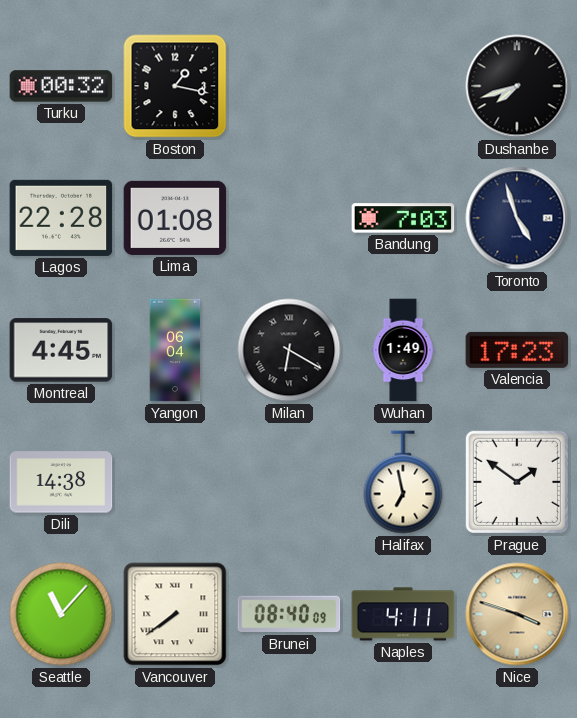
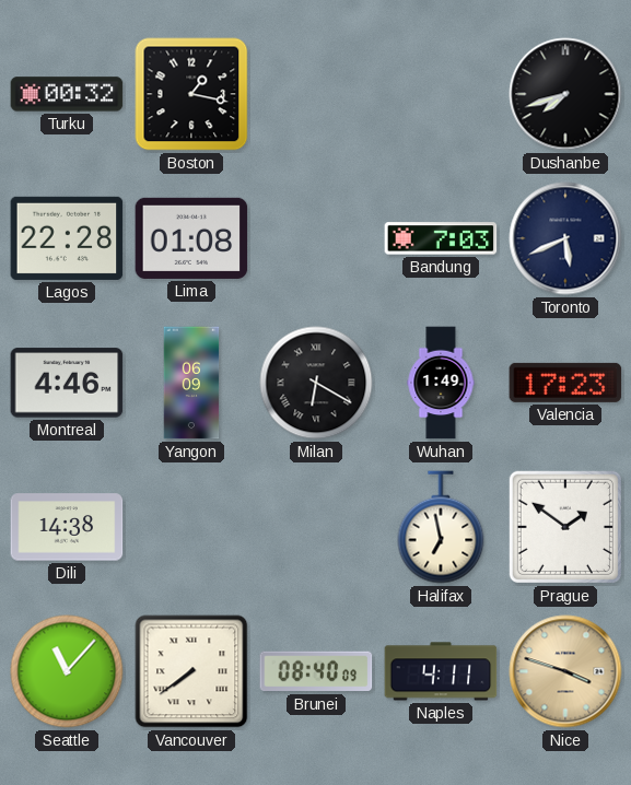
Toronto: 4:57 -> 5:41 (565, 238)
Montreal: 4:45 -> 4:46 (67, 383)
Yangon: 06:04 -> 06:09 (191, 383)
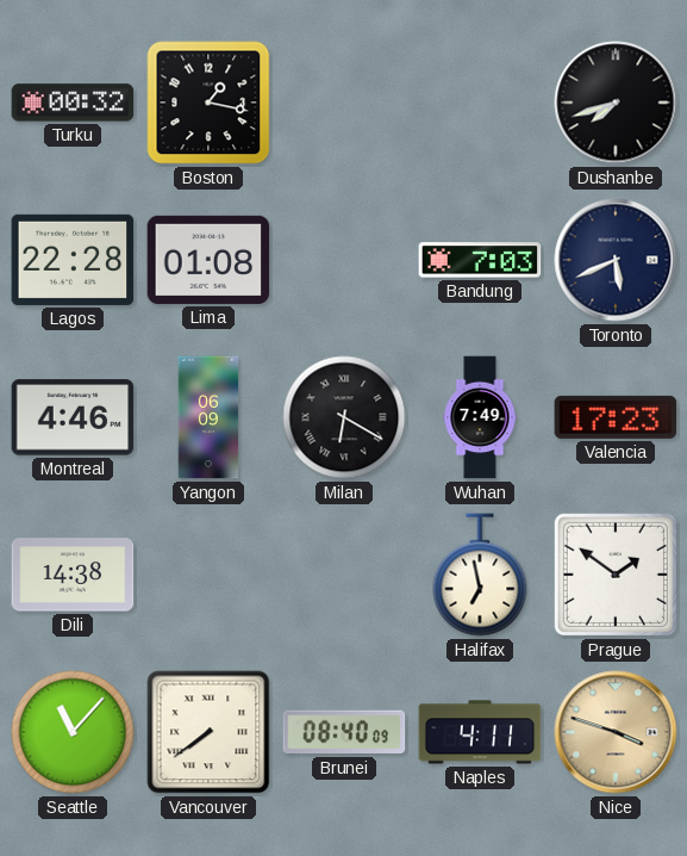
Wuhan: 1:49 -> 7:49 (480, 417)
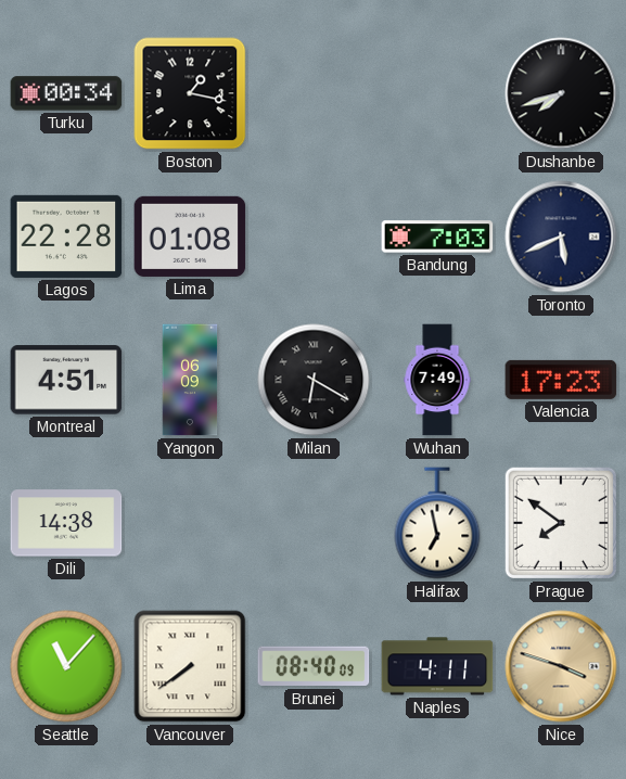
Turku: 00:32 -> 00:34 (66, 93)
Montreal: 4:46 -> 4:51 (66, 380)
Prague: 1:51 -> 7:51 (561, 523)
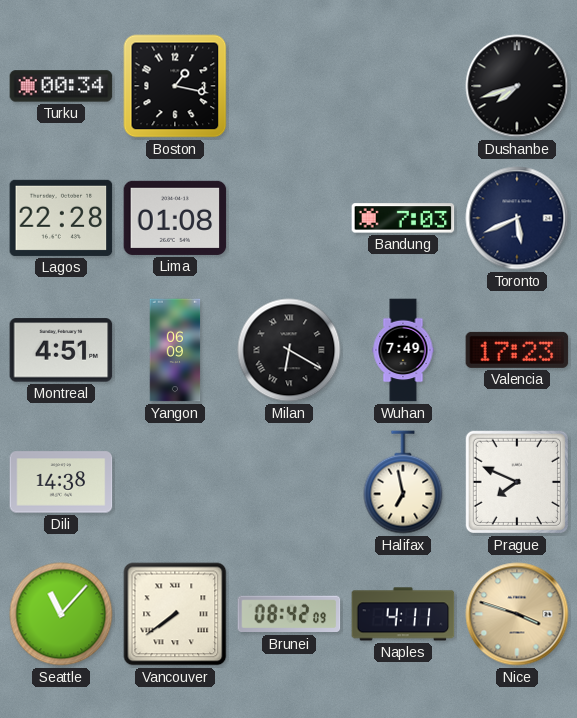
Prague: 7:51 -> 7:49 (517, 482)
Brunei: 08:40 -> 08:42 (289, 614)
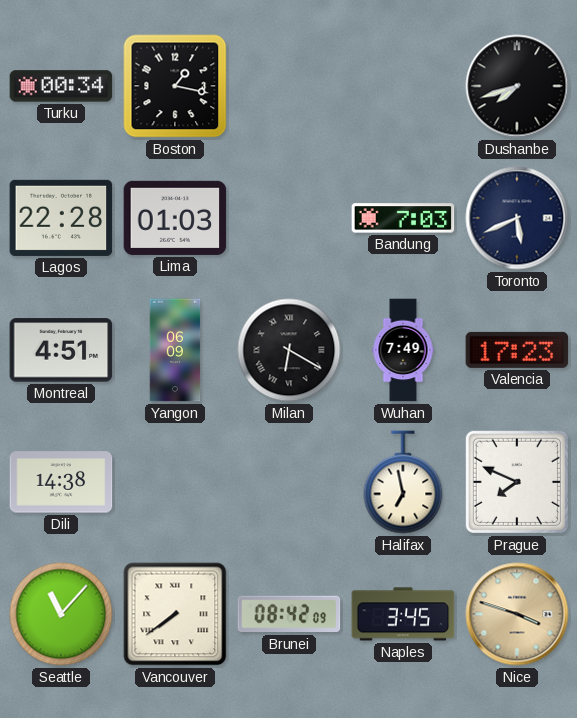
Lima: 01:08 -> 01:03 (175, 218)
Naples: 4:11 -> 3:45 (403, 614)
